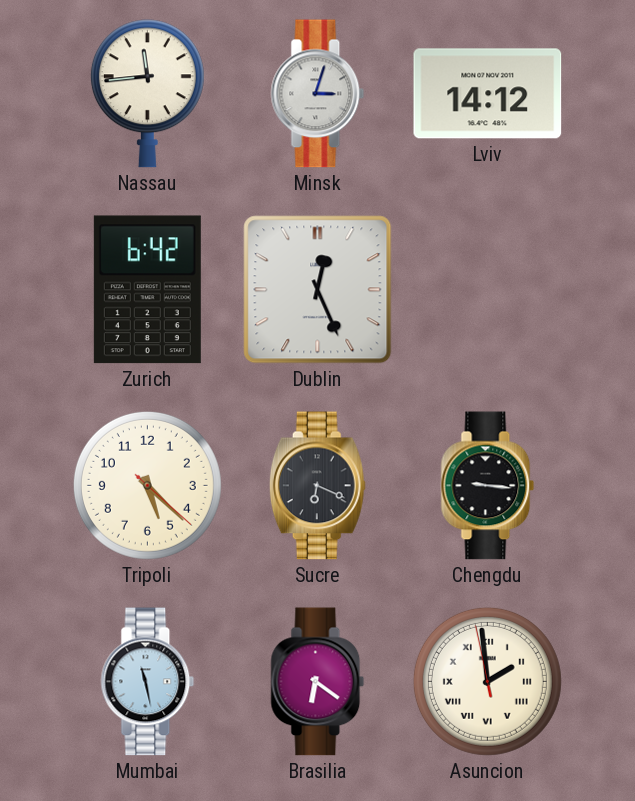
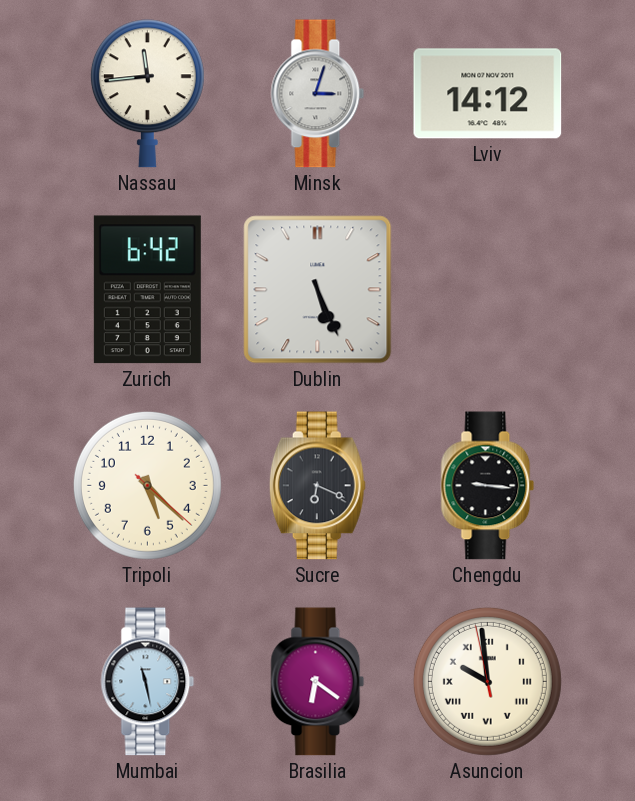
Dublin: 12:26 -> 5:26 (318, 290)
Asuncion: 1:58 -> 9:58 (487, 681)
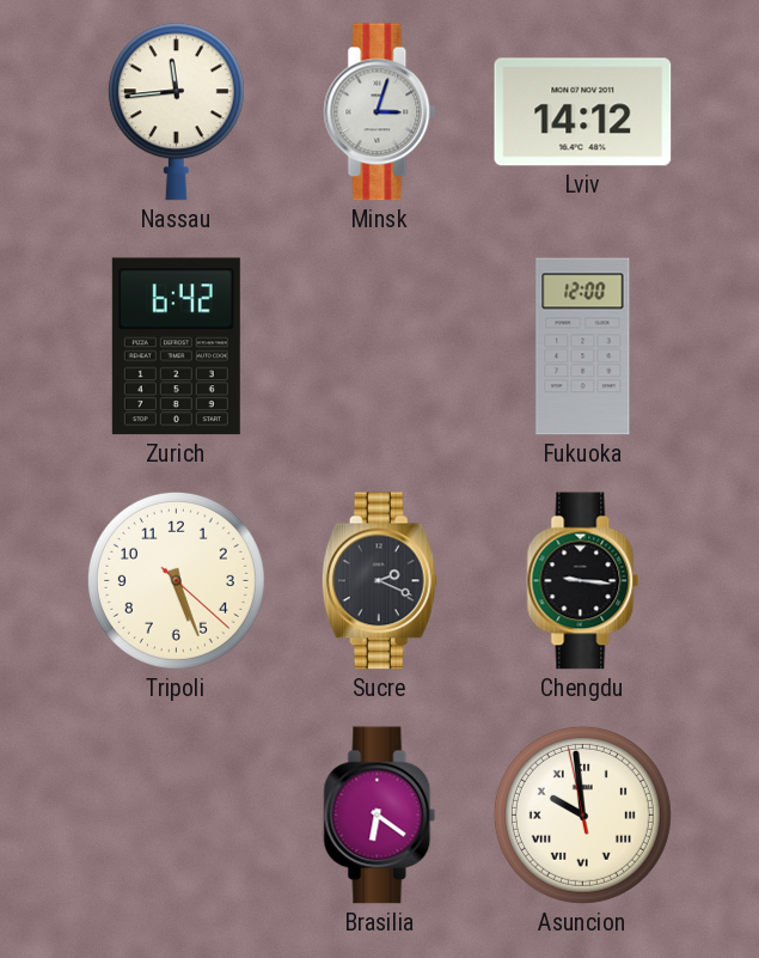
Dublin: 5:26 -> none (318, 290)
Fukuoka: none -> 12:00 (583, 347)
Tripoli: 5:22 -> 5:26 (176, 580)
Sucre: 6:19 -> 2:19 (379, 581)
Mumbai: 11:28 -> none (148, 682)
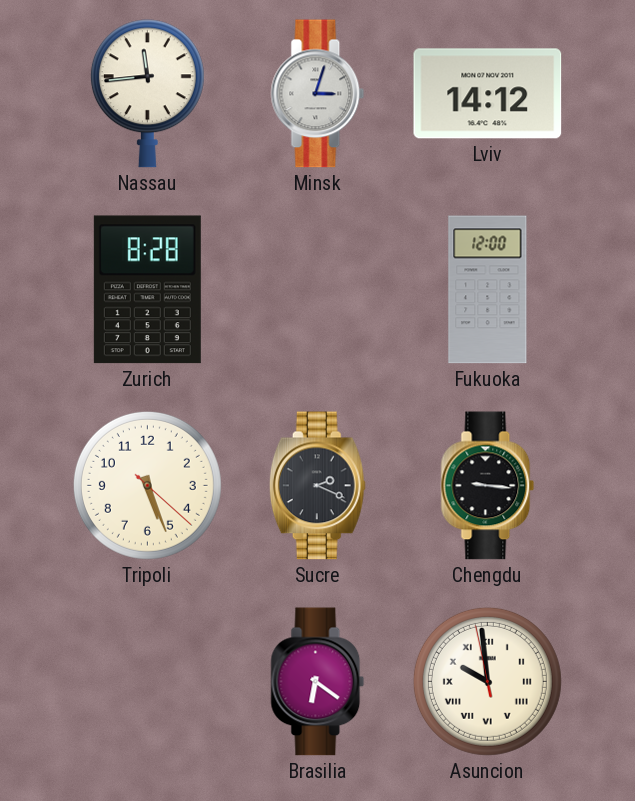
Zurich: 6:42 -> 8:28 (147, 290)
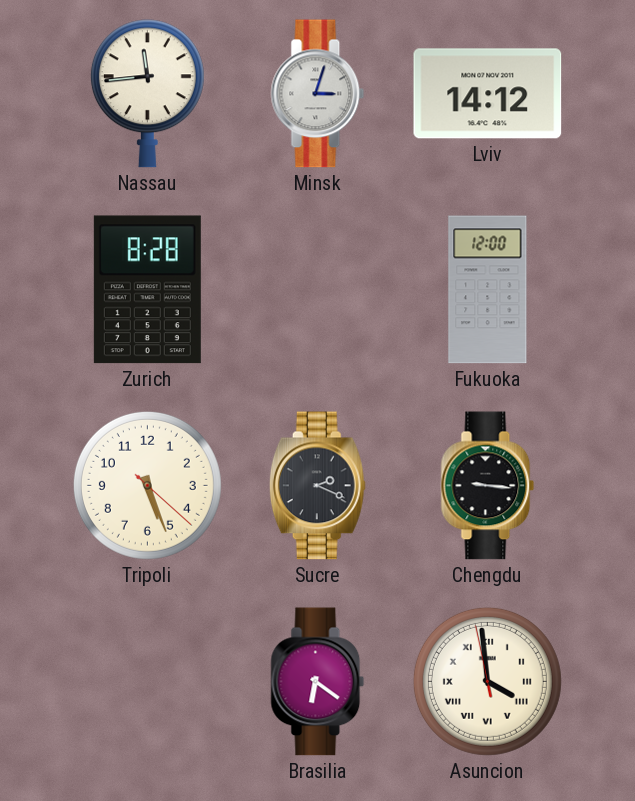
Asuncion: 9:58 -> 3:58 (487, 681)
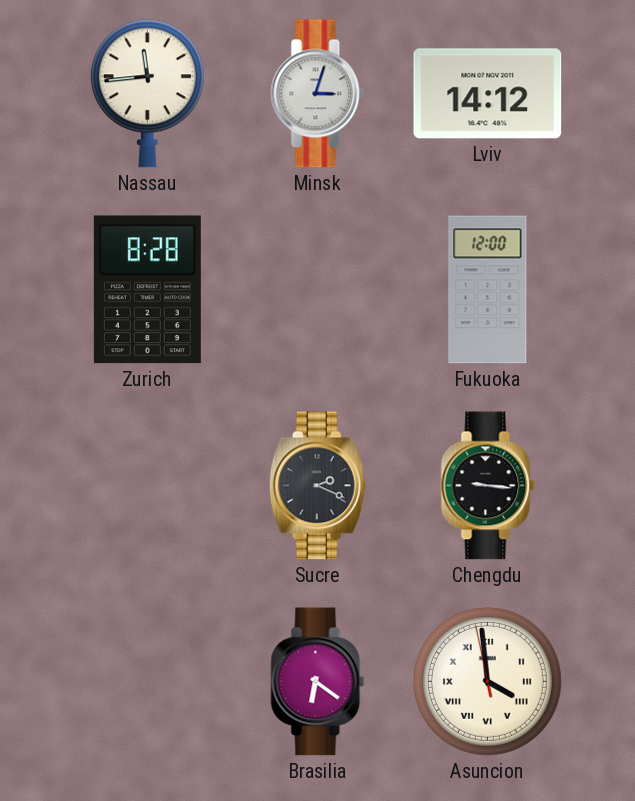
Tripoli: 5:26 -> none (147, 485)
